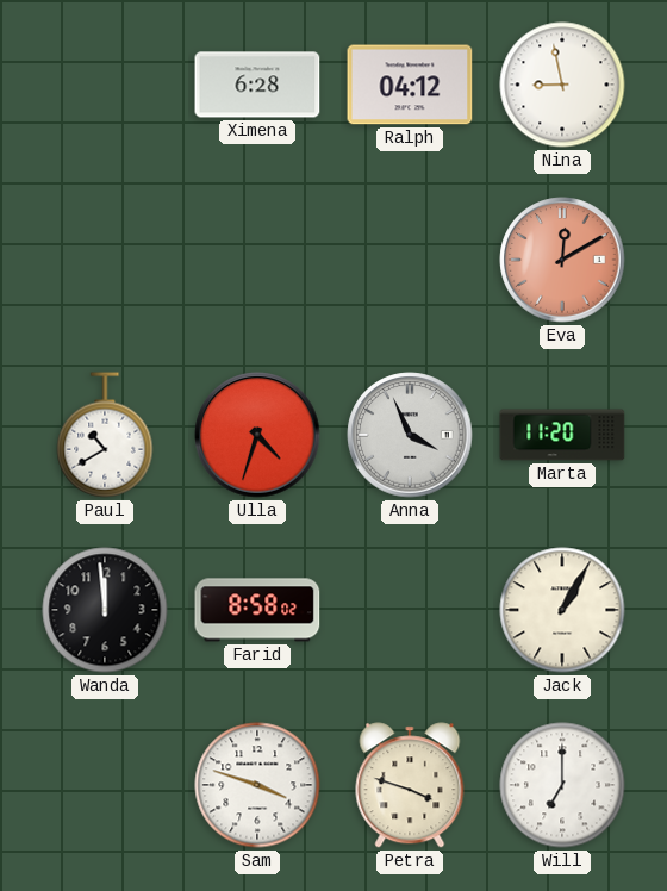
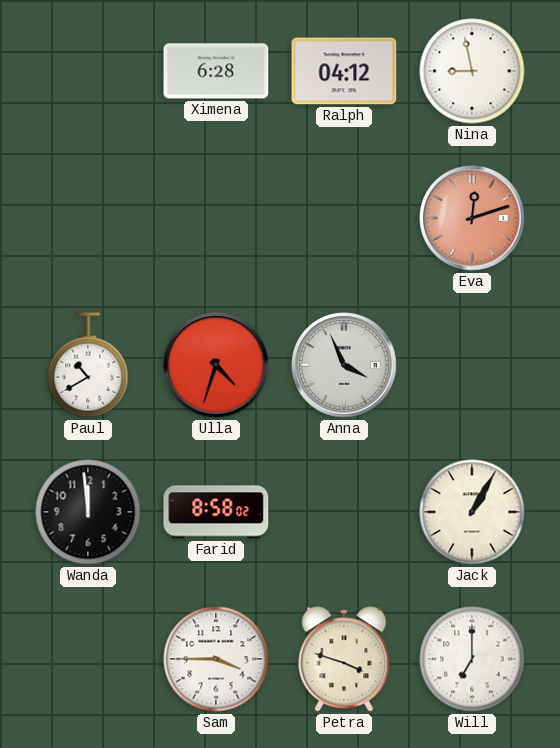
Eva: 12:10 -> 12:12 (472, 218)
Marta: 11:20 -> none (562, 435)
Sam: 3:48 -> 3:45 (216, 659)
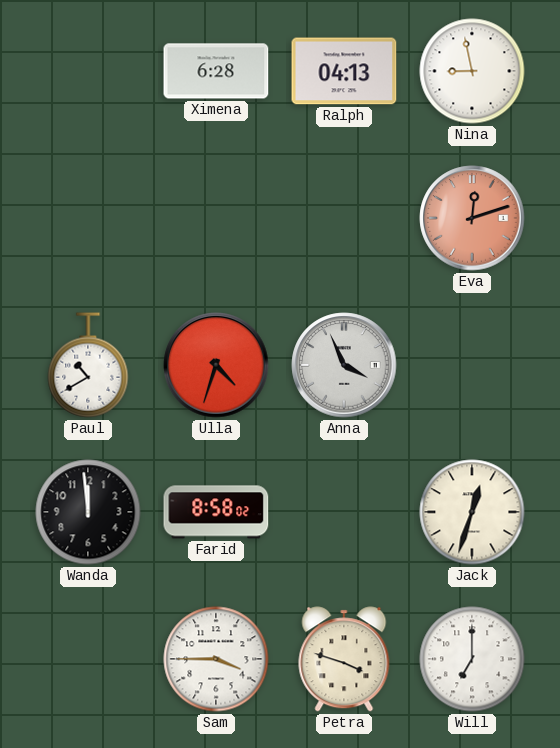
Ralph: 04:12 -> 04:13 (344, 71)
Jack: 1:05 -> 12:33 (472, 512)
